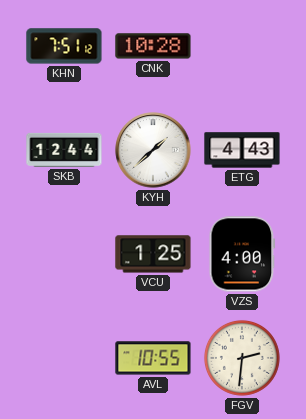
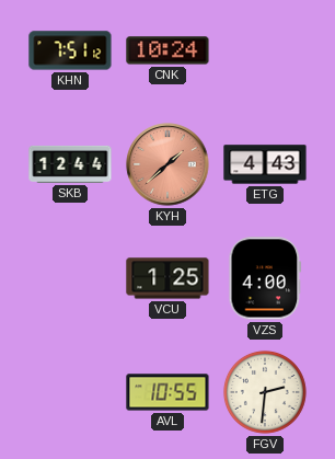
CNK: 10:28 -> 10:24 (168, 50)
KYH dial: white -> salmon (168, 164)
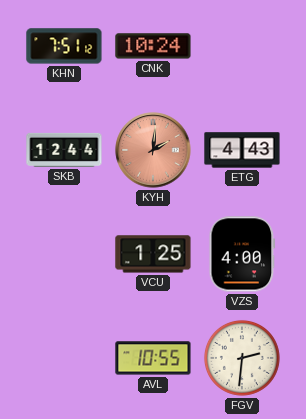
KYH: 1:38 -> 2:01 (153, 150)
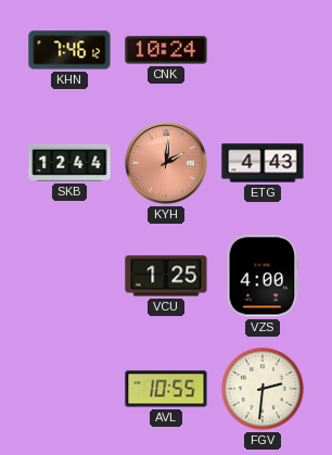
KHN: 7:51 -> 7:46 (69, 50)
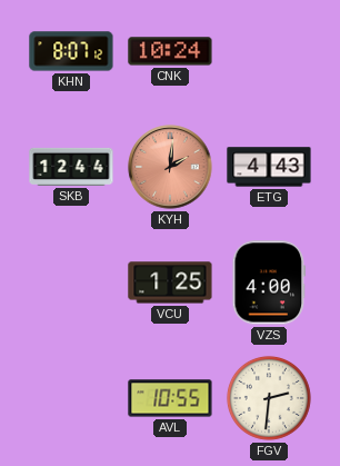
KHN: 7:46 -> 8:07 (71, 51)
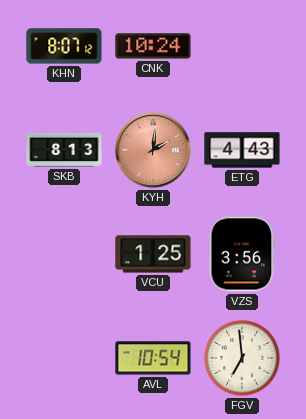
SKB: 12:44 -> 8:13 (64, 150)
VZS: 4:00 -> 3:56 (242, 254)
AVL: 10:55 -> 10:54 (153, 358)
FGV: 2:31 -> 6:59 (242, 358)
